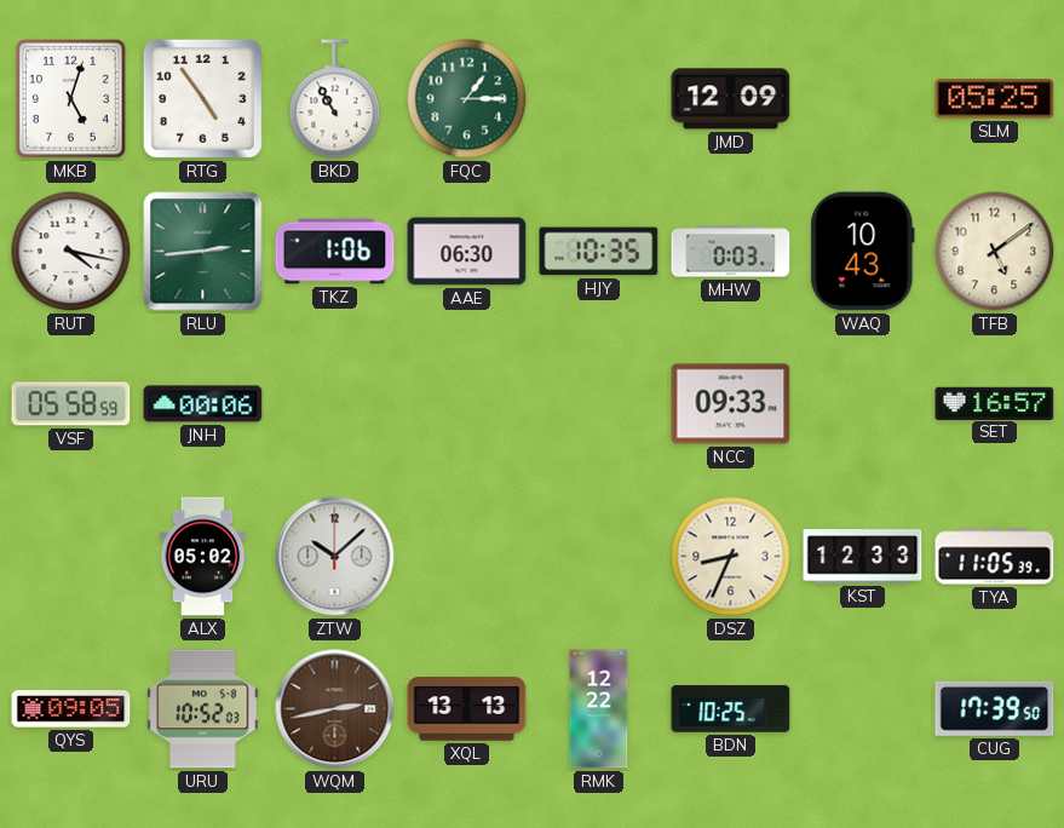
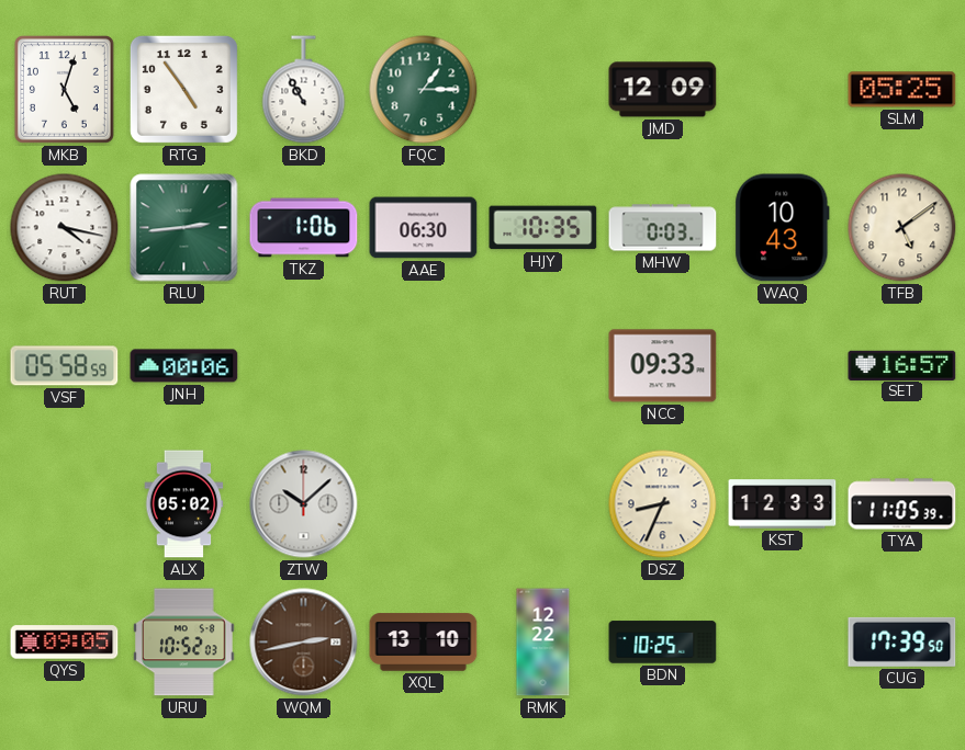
XQL: 13:13 -> 13:10 (424, 643)
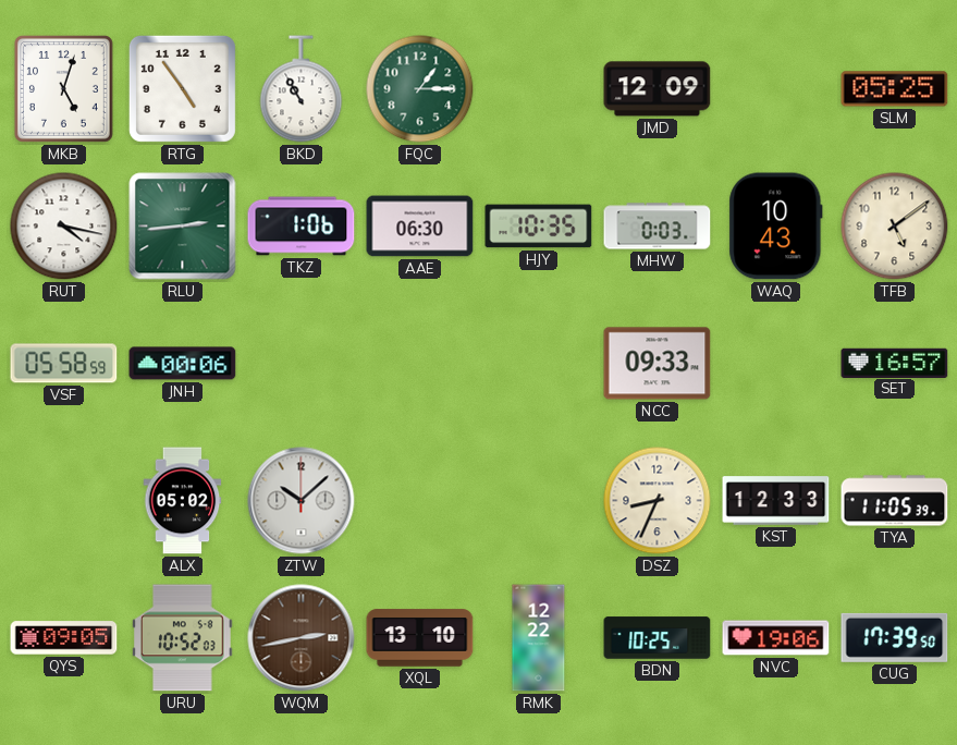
NVC: none -> 19:06 (776, 638)
